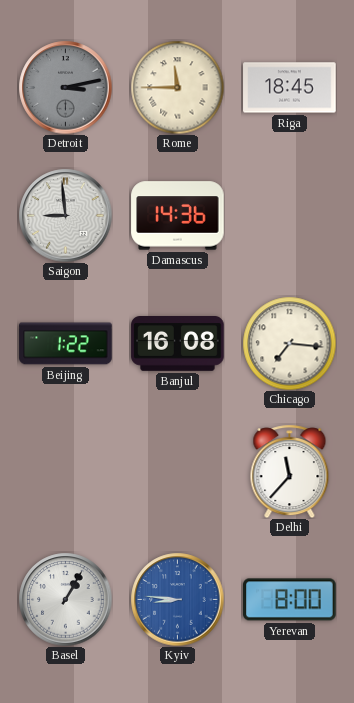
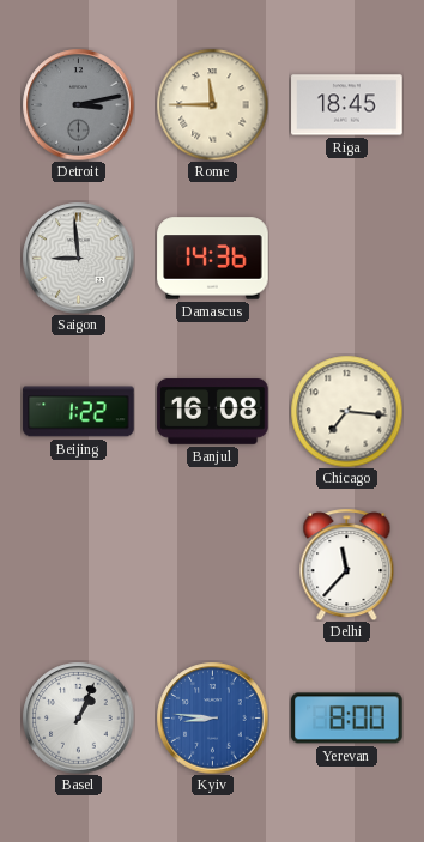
Basel: 1:05 -> 1:04 (78, 717)
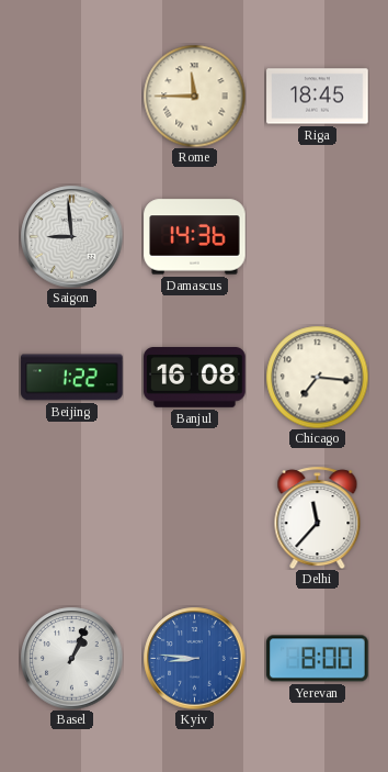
Detroit: 3:13 -> none (78, 104)
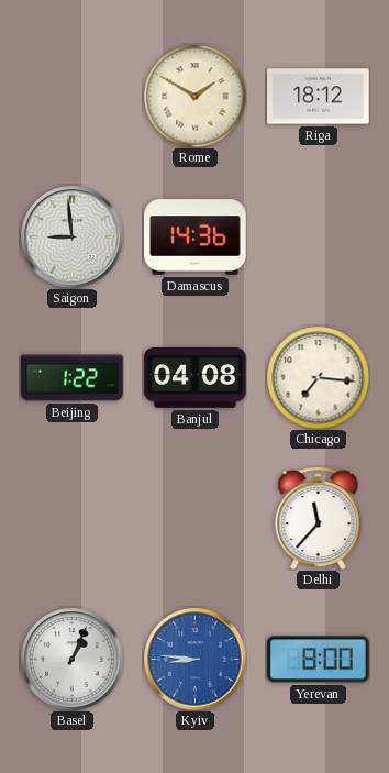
Rome: 11:45 -> 1:50 (194, 96)
Riga: 18:45 -> 18:12 (319, 97)
Banjul: 16:08 -> 04:08 (196, 378)
